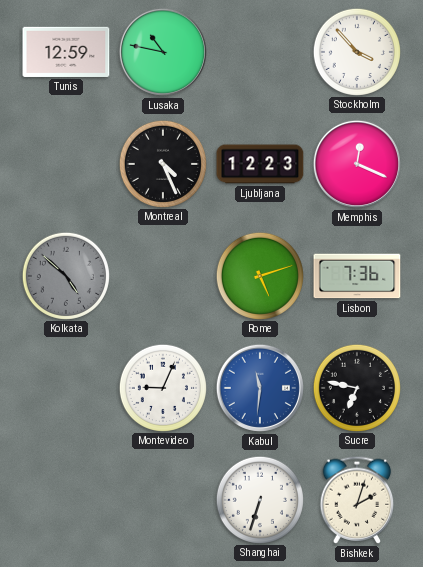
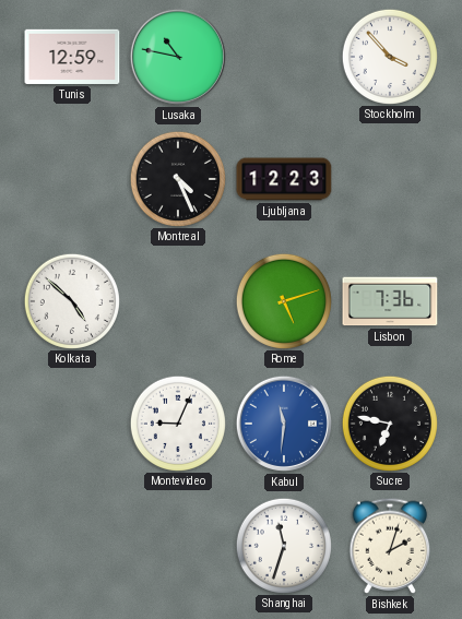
Memphis: 12:19 -> none (357, 164)
Kolkata dial: grey -> white (71, 300)
Shanghai: 6:33 -> 11:33 (283, 545)
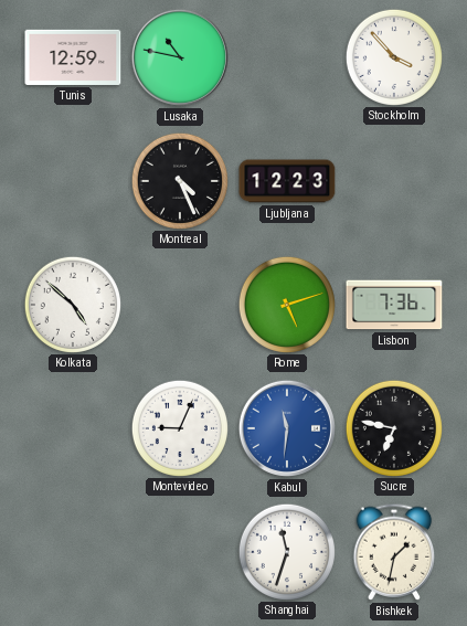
Bishkek: 2:03 -> 1:32 (394, 552)
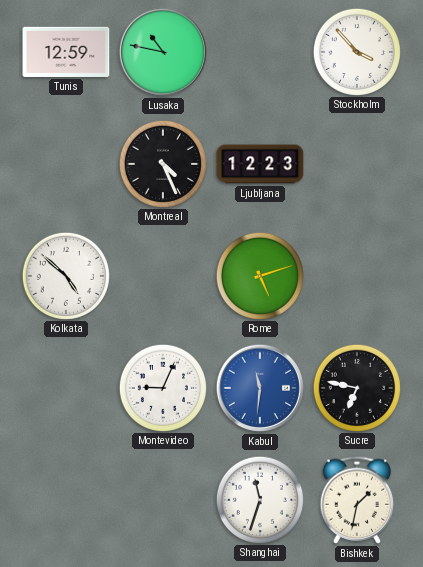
Lisbon: 7:36 -> none (394, 305)
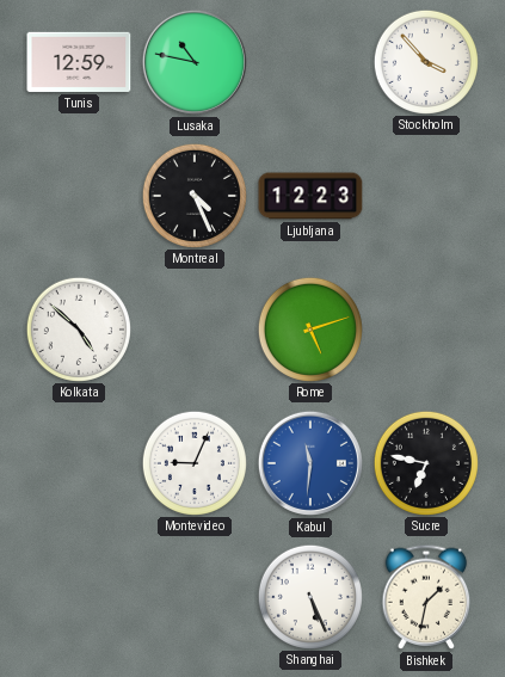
Shanghai: 11:33 -> 5:26 (309, 596)
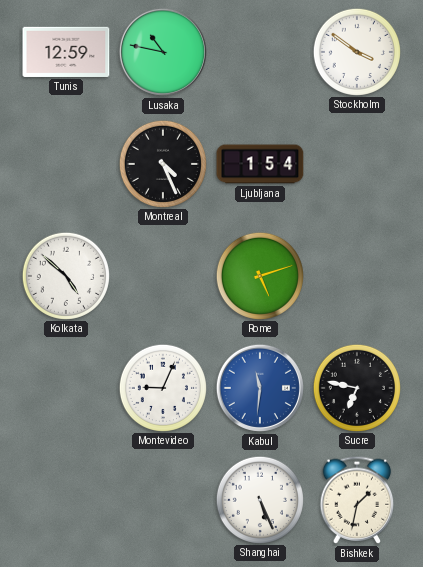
Stockholm: 3:53 -> 3:51 (356, 51)
Ljubljana: 12:23 -> 1:54 (260, 164)
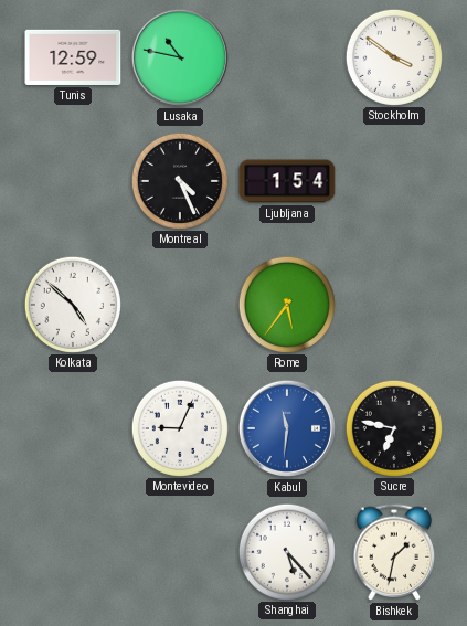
Rome: 5:12 -> 5:36 (286, 304)
Shanghai: 5:26 -> 5:23 (286, 551)
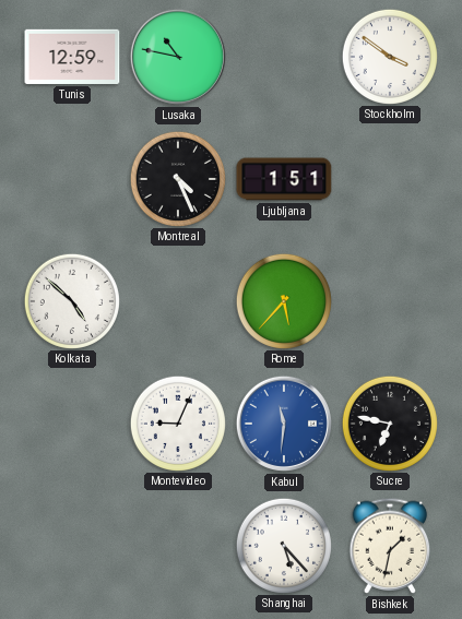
Ljubljana: 1:54 -> 1:51 (284, 179)
Rome: 5:36 -> 5:37 (283, 300)
